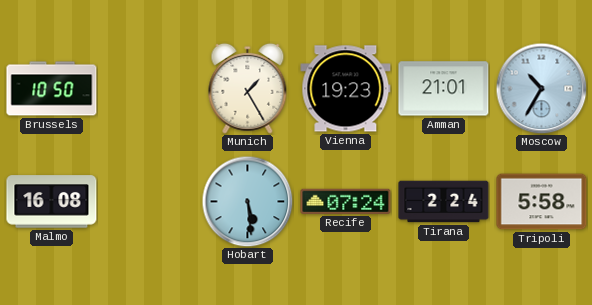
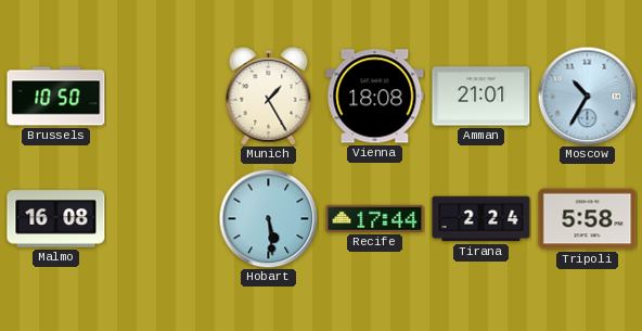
Vienna: 19:23 -> 18:08 (375, 97)
Recife: 07:24 -> 17:44 (375, 218)
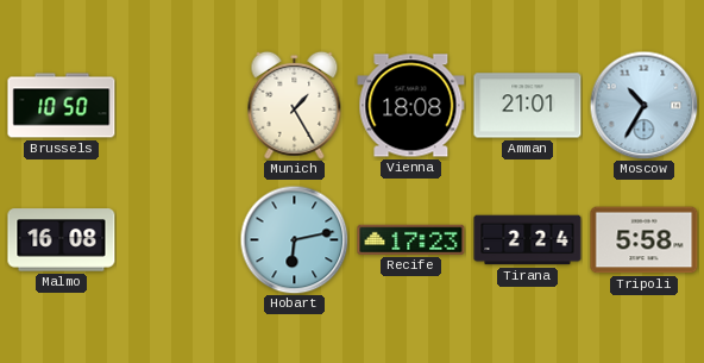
Hobart: 5:29 -> 6:13 (294, 239)
Recife: 17:44 -> 17:23 (411, 239)
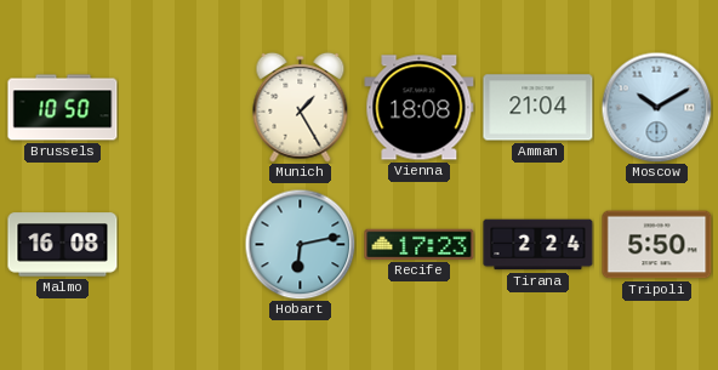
Amman: 21:01 -> 21:04 (538, 108)
Moscow: 10:35 -> 10:10 (656, 107)
Tripoli: 5:58 -> 5:50 (657, 245)
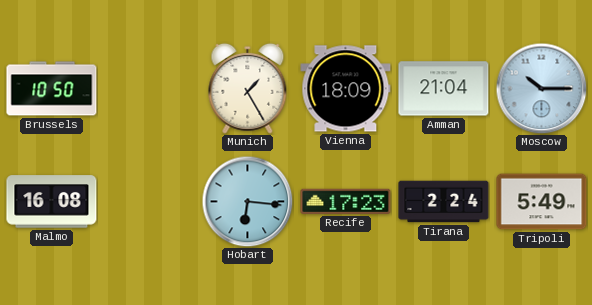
Vienna: 18:08 -> 18:09 (346, 89)
Moscow: 10:10 -> 10:15 (541, 88)
Hobart: 6:13 -> 6:16 (247, 201)
Tripoli: 5:50 -> 5:49 (542, 202)
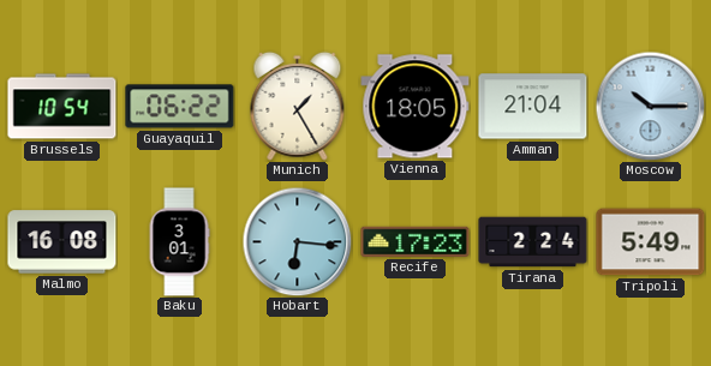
Brussels: 10:50 -> 10:54 (62, 107)
Guayaquil: none -> 06:22 (180, 107)
Vienna: 18:09 -> 18:05 (416, 107)
Baku: none -> 3:01 (179, 242)
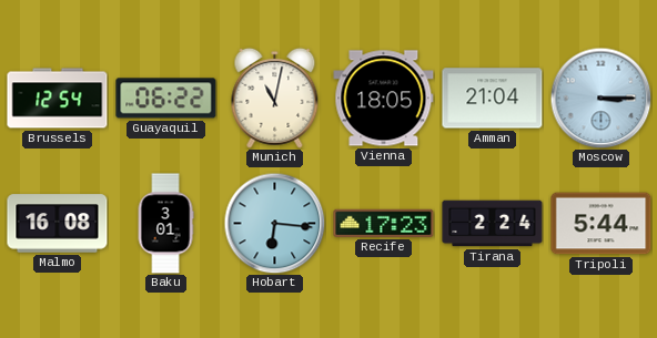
Brussels: 10:54 -> 12:54 (58, 99)
Munich: 1:25 -> 11:02 (275, 98)
Moscow: 10:15 -> 3:15 (600, 98)
Tripoli: 5:49 -> 5:44 (602, 224)
